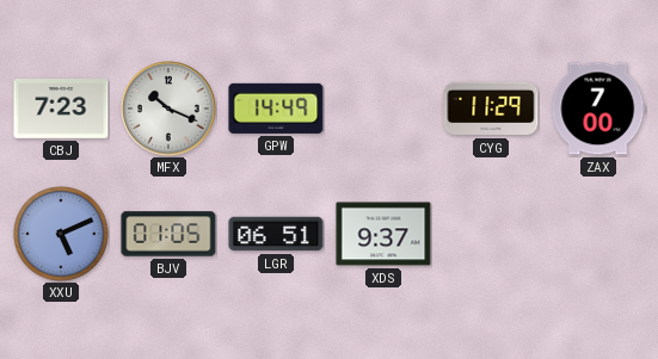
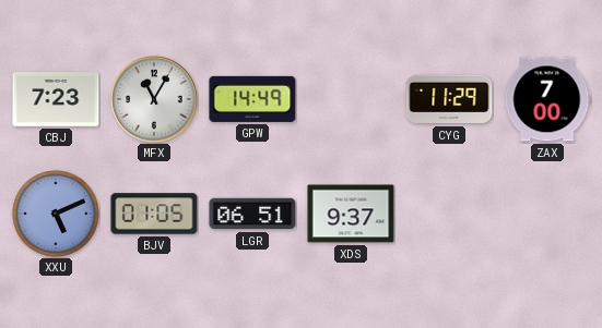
MFX: 10:19 -> 11:05 (154, 99)
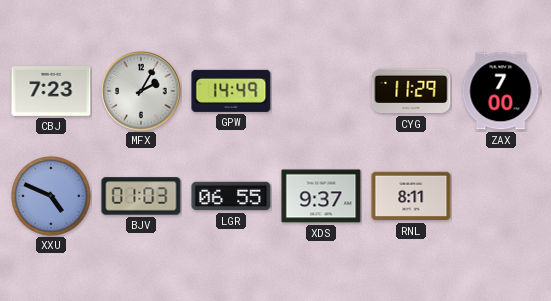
MFX: 11:05 -> 2:05 (141, 91)
XXU: 5:11 -> 4:49 (52, 197)
BJV: 01:05 -> 01:03 (141, 196)
LGR: 06:51 -> 06:55 (231, 196)
RNL: none -> 8:11 (411, 196)
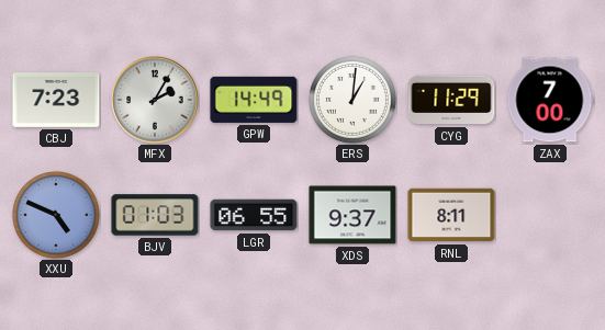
ERS: none -> 1:01 (354, 101)
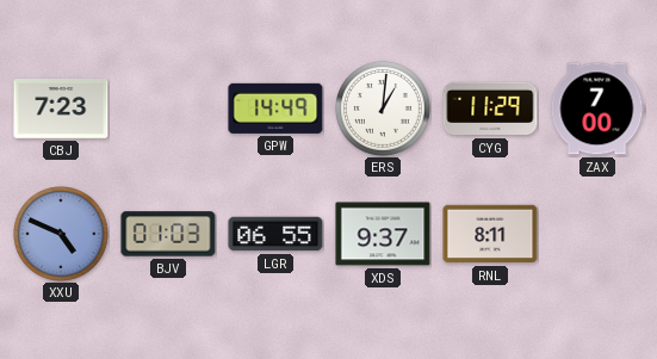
MFX: 2:05 -> none (155, 100)
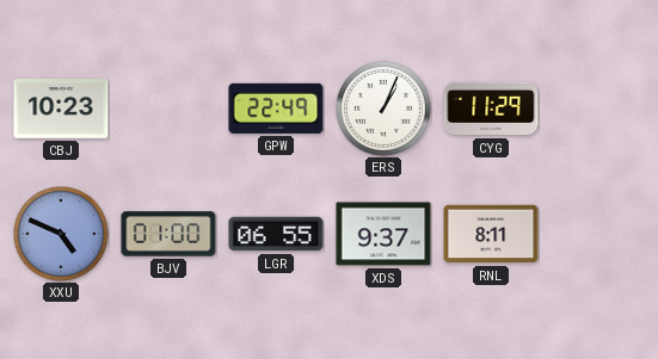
CBJ: 7:23 -> 10:23 (61, 110)
GPW: 14:49 -> 22:49 (276, 109)
ERS: 1:01 -> 1:04 (385, 110)
ZAX: 7:00 -> none (597, 109)
BJV: 01:03 -> 01:00 (168, 234)
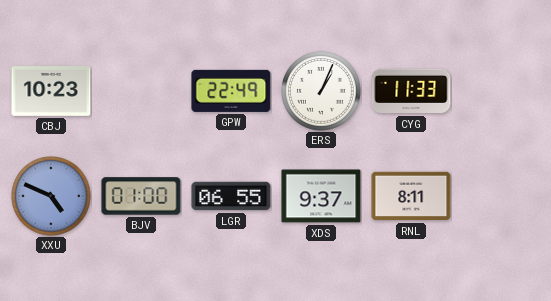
CYG: 11:29 -> 11:33 (411, 91)
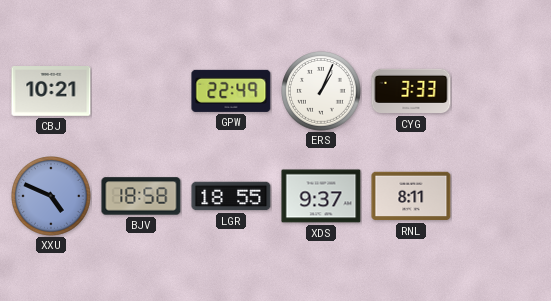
CBJ: 10:23 -> 10:21 (51, 92)
CYG: 11:33 -> 3:33 (411, 91)
BJV: 01:00 -> 18:58 (141, 196)
LGR: 06:55 -> 18:55 (231, 196)
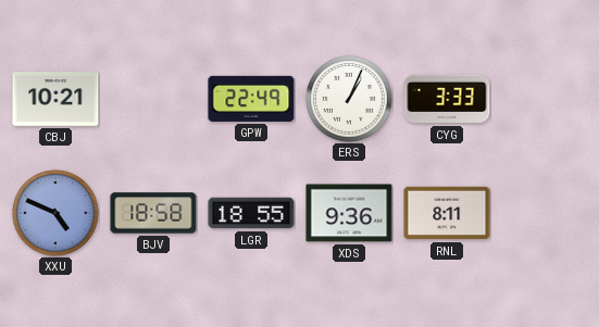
XDS: 9:37 -> 9:36 (349, 213)
